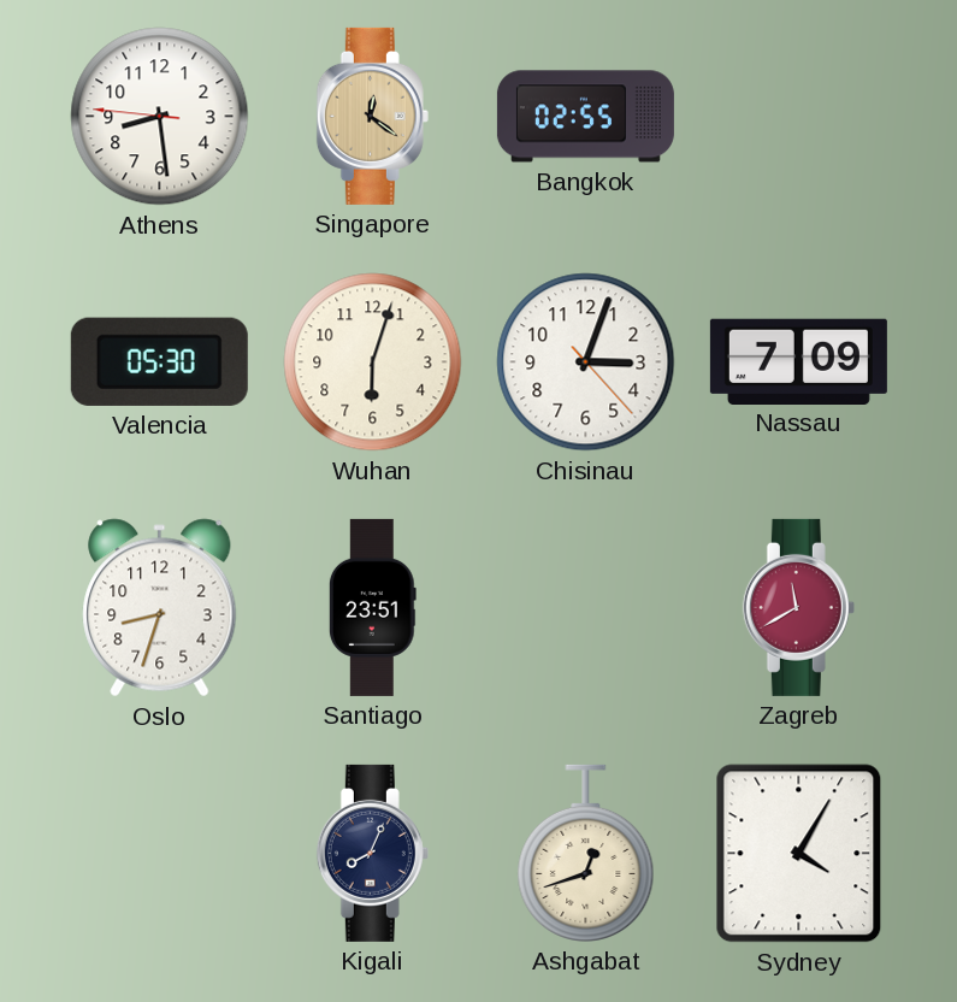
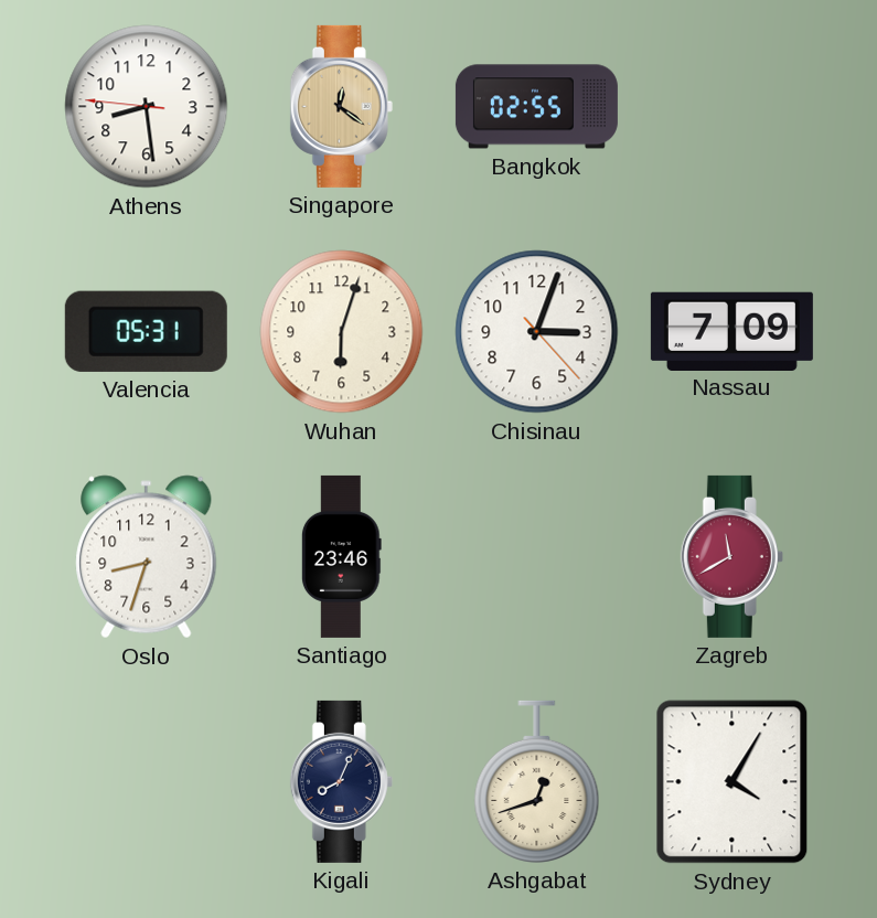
Valencia: 05:30 -> 05:31 (146, 331)
Santiago: 23:51 -> 23:46 (341, 556)
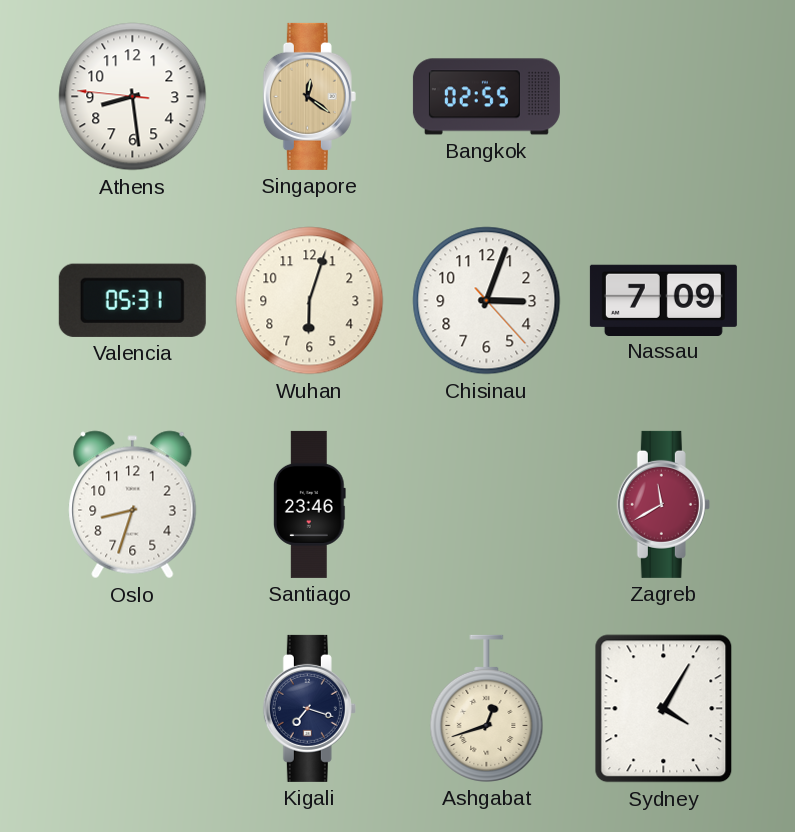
Kigali: 8:04 -> 7:18 (309, 708)
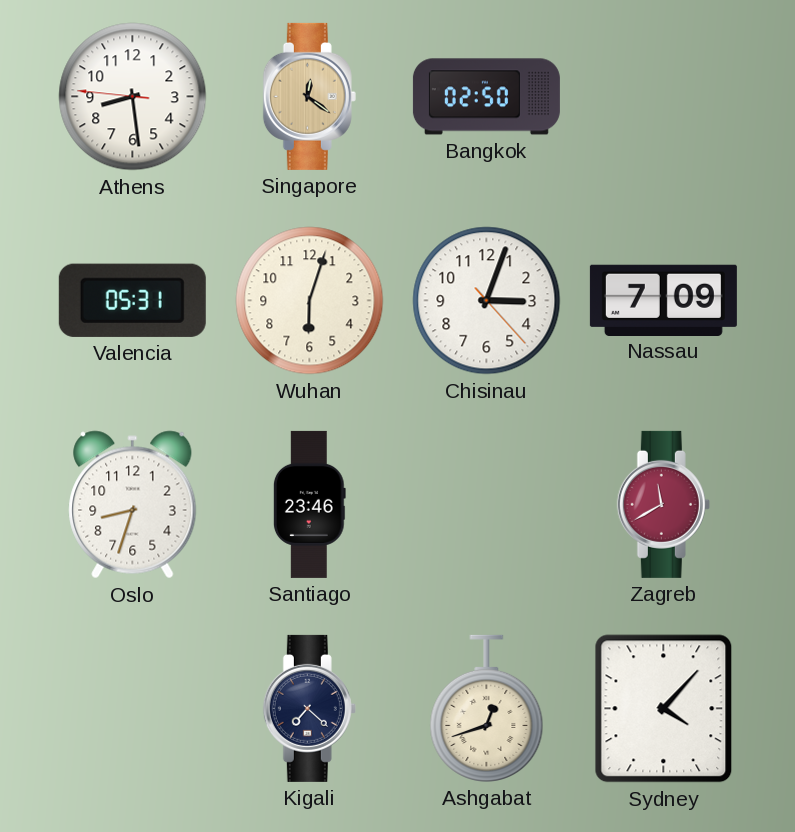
Bangkok: 02:55 -> 02:50 (486, 97)
Kigali: 7:18 -> 7:22 (309, 708)
Sydney: 4:05 -> 4:07 (664, 709)
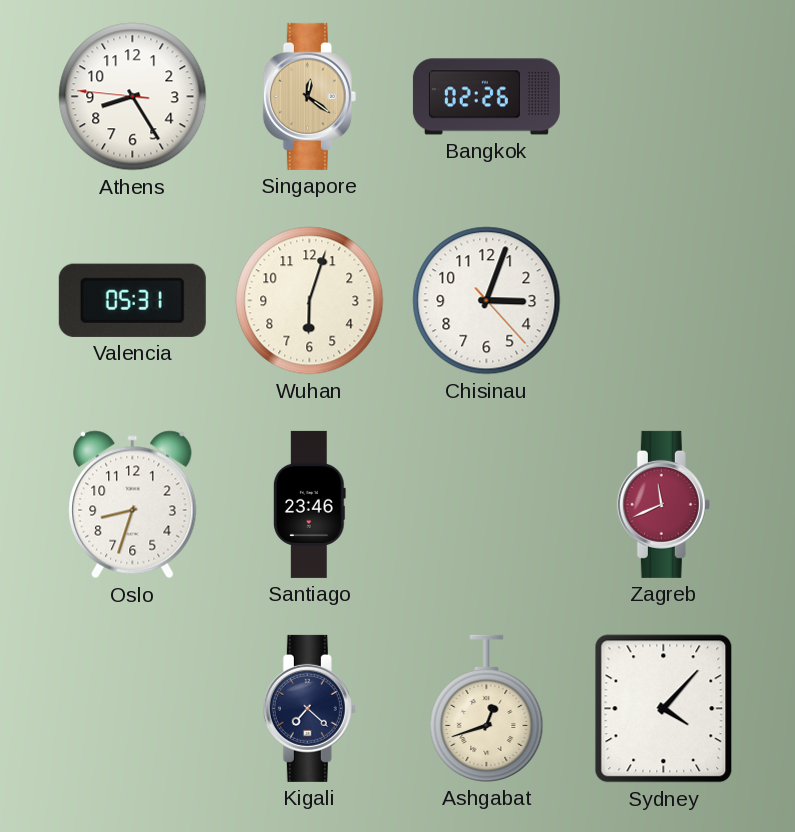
Athens: 8:28 -> 8:24 (133, 97)
Bangkok: 02:50 -> 02:26 (486, 97)
Nassau: 7:09 -> none (663, 300)
Zagreb: 11:40 -> 11:41 (663, 504)
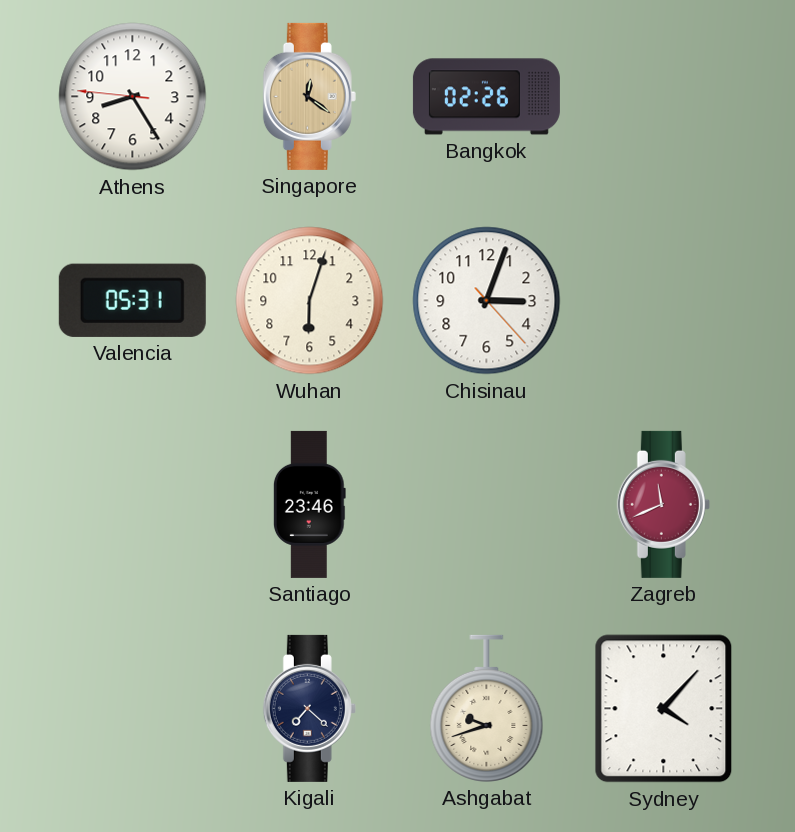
Oslo: 8:33 -> none (133, 505)
Ashgabat: 12:42 -> 9:42 (487, 708)
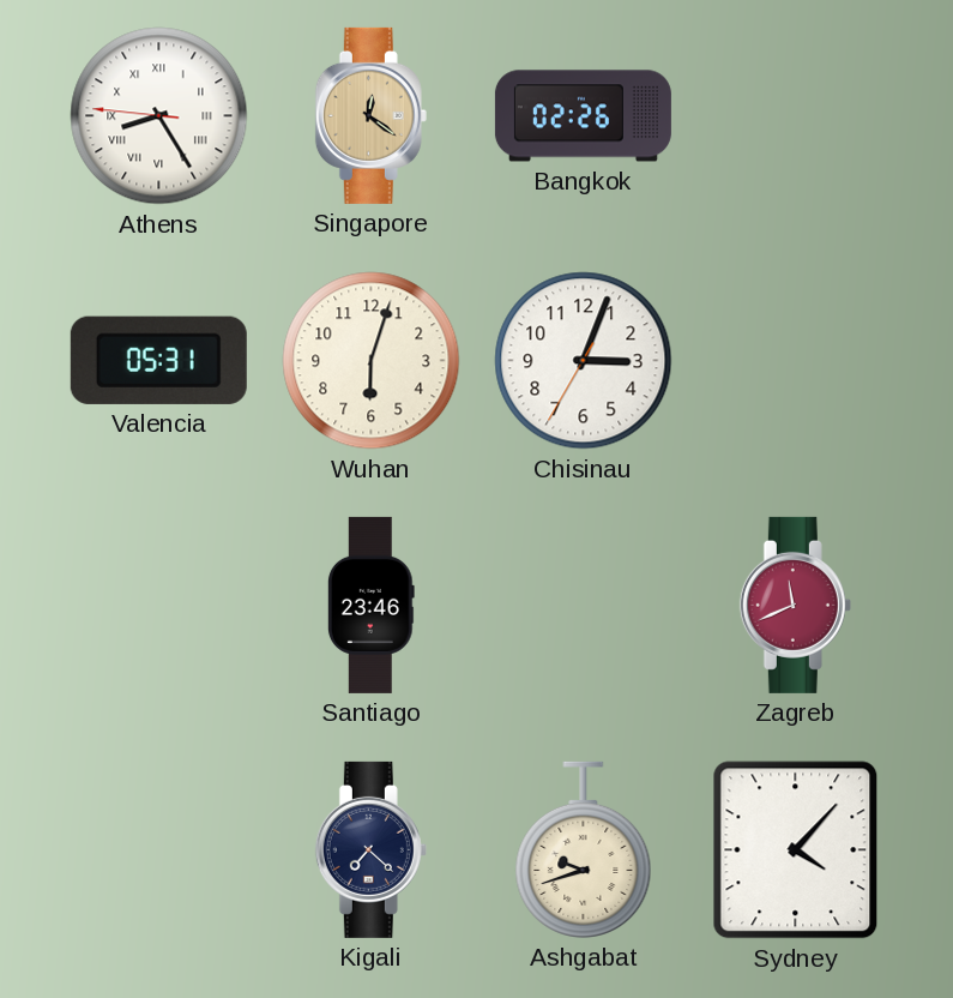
Athens numerals: Arabic -> Roman (159, 116)
Chisinau: 3:03:23 -> 3:03:35 (584, 361)
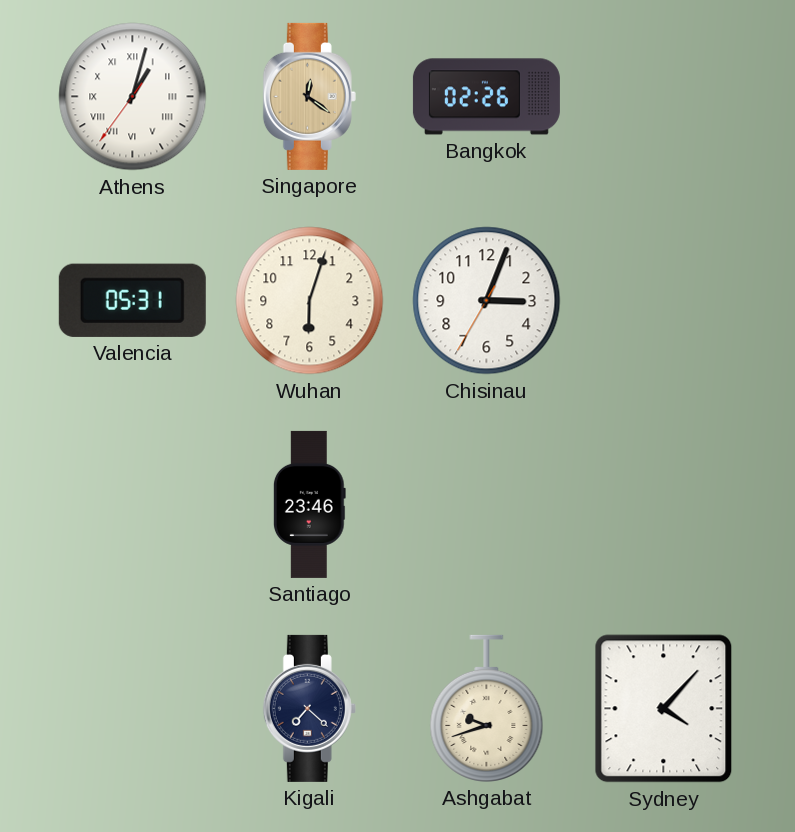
Athens: 8:24 -> 1:02 (133, 97)
Zagreb: 11:41 -> none (795, 605)
